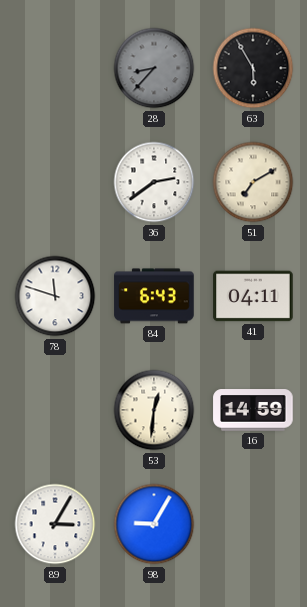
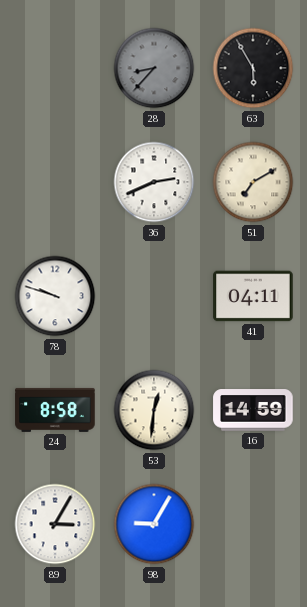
36: 2:39 -> 2:41 (154, 182)
78: 11:48 -> 9:48 (55, 296)
84: 6:43 -> none (154, 296)
24: none -> 8:58 (55, 410)
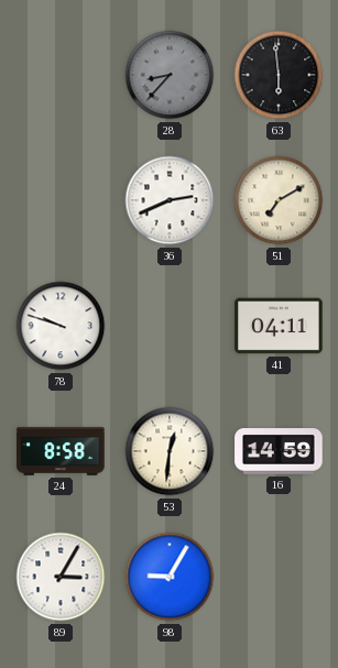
63: 5:55 -> 5:59 (279, 75)
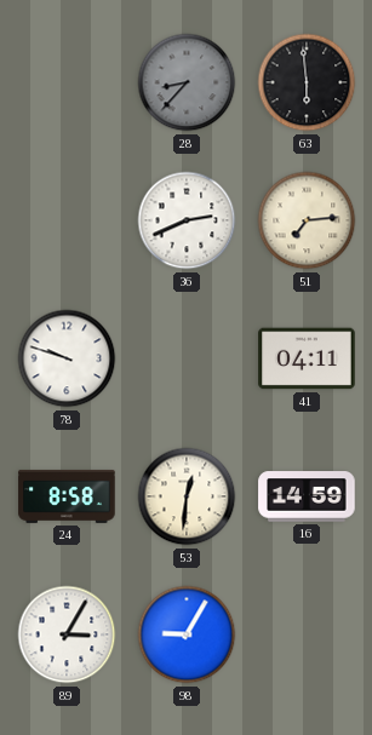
51: 7:10 -> 7:14 (307, 220)
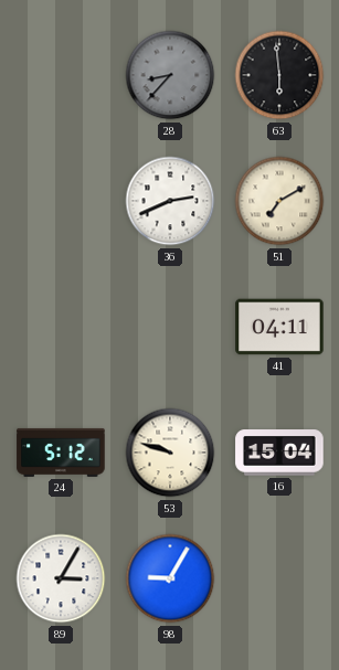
51: 7:14 -> 7:10 (279, 201)
78: 9:48 -> none (67, 358)
24: 8:58 -> 5:12 (61, 453)
53: 12:31 -> 9:48 (170, 453)
16: 14:59 -> 15:04 (279, 453)
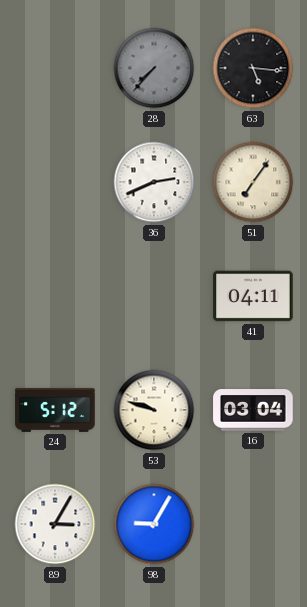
28: 8:37 -> 7:37 (154, 68)
63: 5:59 -> 5:16 (253, 68)
51: 7:10 -> 7:06 (253, 182)
16: 15:04 -> 03:04 (253, 410)
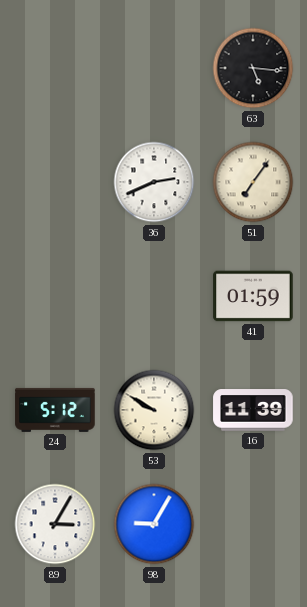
28: 7:37 -> none (154, 68)
41: 04:11 -> 01:59 (253, 296)
53: 9:48 -> 9:50 (154, 410)
16: 03:04 -> 11:39 (253, 410)
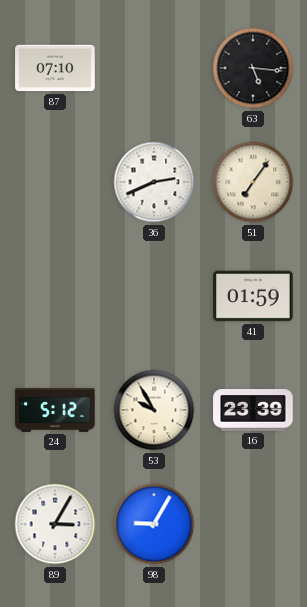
87: none -> 07:10 (55, 68)
53: 9:50 -> 9:55 (154, 410)
16: 11:39 -> 23:39 (253, 410)
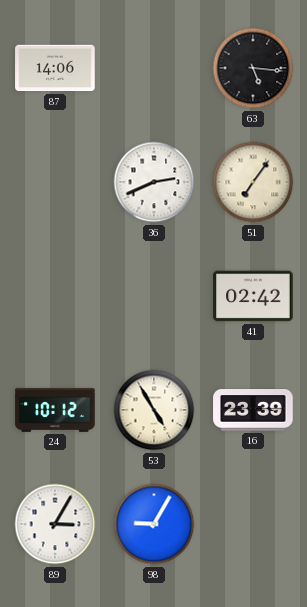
87: 07:10 -> 14:06 (55, 68)
41: 01:59 -> 02:42 (253, 296)
24: 5:12 -> 10:12 (55, 410)
53: 9:55 -> 4:55 (154, 410)
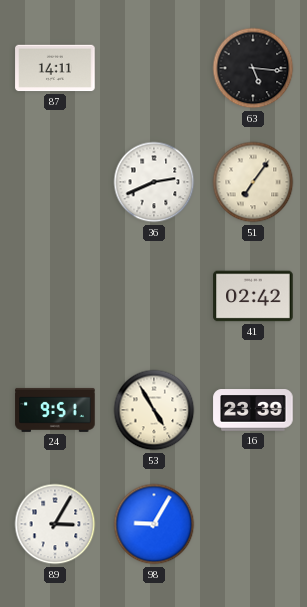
87: 14:06 -> 14:11 (55, 68)
24: 10:12 -> 9:51 (55, 410)
